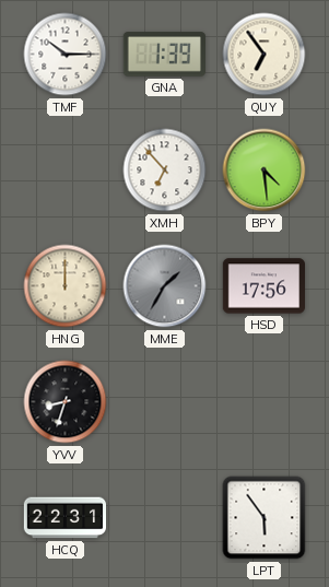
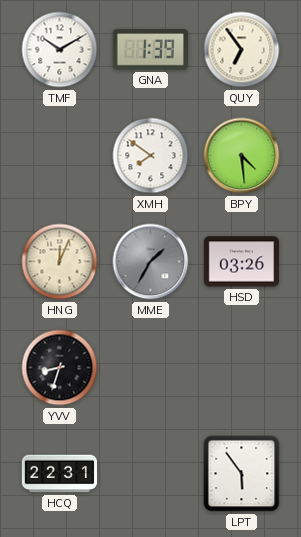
TMF: 10:15 -> 10:10 (60, 50)
XMH: 6:53 -> 7:51 (151, 156)
HNG: 12:00 -> 12:04 (60, 262)
HSD: 17:56 -> 03:26 (241, 262)
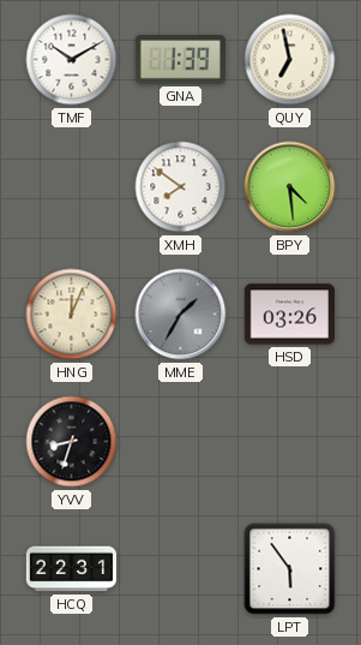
QUY: 6:54 -> 6:58 (290, 60)
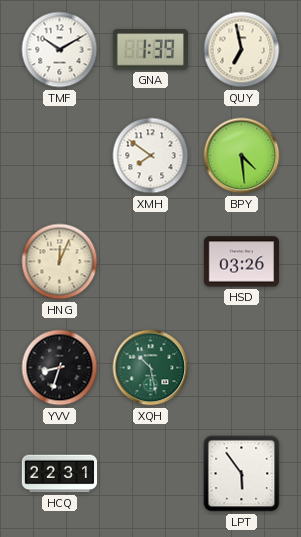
MME: 1:35 -> none (181, 315)
XQH: none -> 10:28 (151, 368)
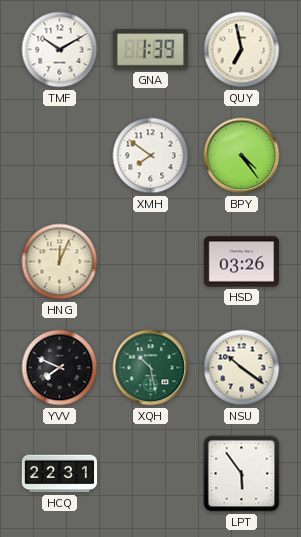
BPY: 4:29 -> 4:24 (242, 156)
YVV: 8:33 -> 7:49 (60, 368)
NSU: none -> 10:21 (242, 368)
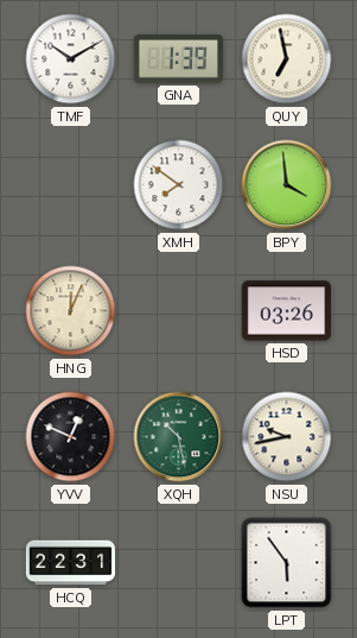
BPY: 4:24 -> 3:59 (287, 185)
YVV: 7:49 -> 12:49 (71, 437)
NSU: 10:21 -> 9:43 (287, 437)
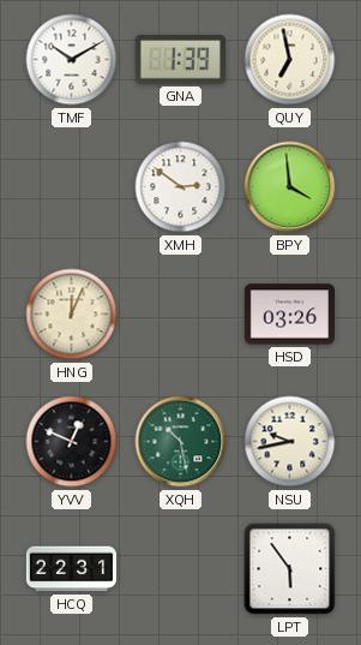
XMH: 7:51 -> 2:51 (181, 187)
